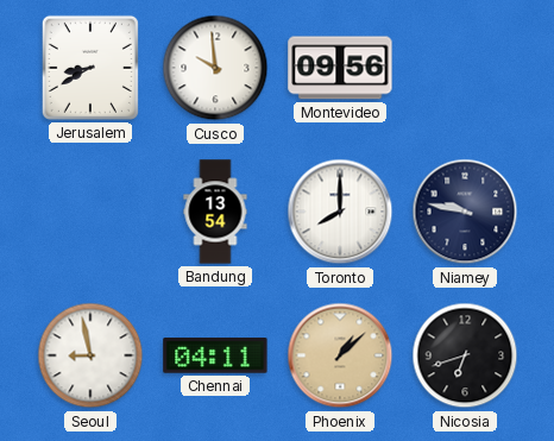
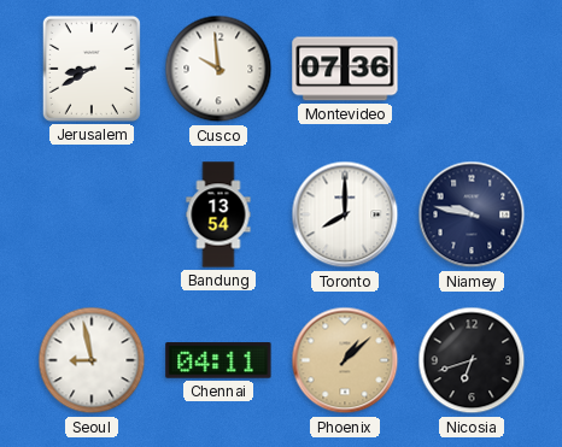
Montevideo: 09:56 -> 07:36 (345, 69)
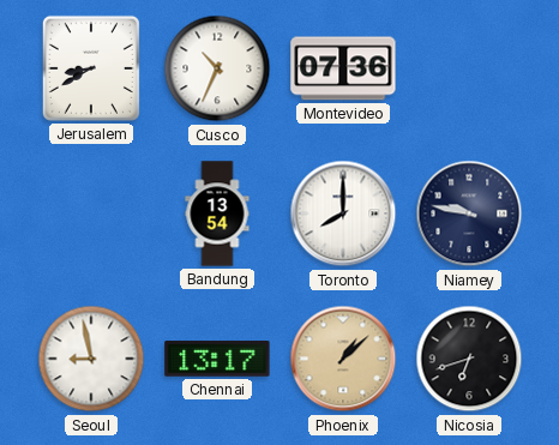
Cusco: 9:59 -> 10:34 (217, 68)
Chennai: 04:11 -> 13:17 (217, 359)
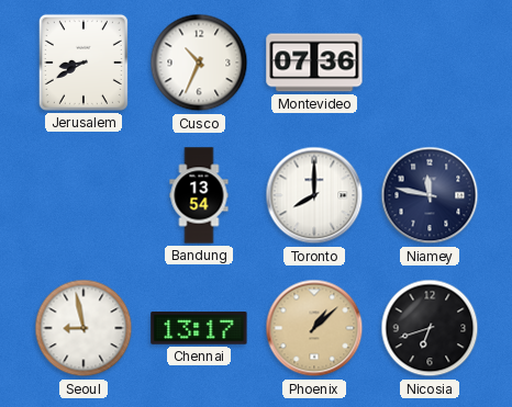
Niamey: 9:47 -> 11:47 (430, 195)
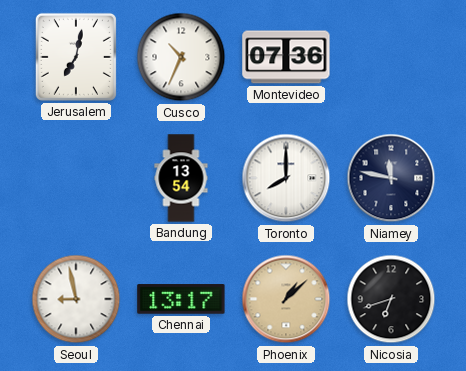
Jerusalem: 8:40 -> 7:02 (76, 57)
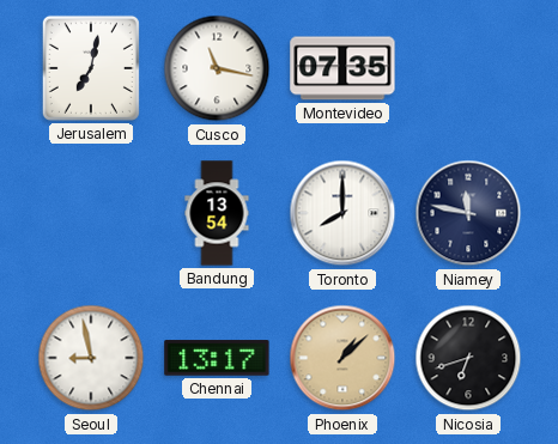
Cusco: 10:34 -> 11:17 (217, 68)
Montevideo: 07:36 -> 07:35 (342, 68)
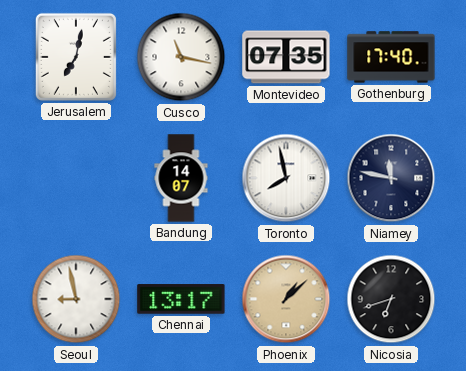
Gothenburg: none -> 17:40 (391, 57)
Bandung: 13:54 -> 14:07 (181, 178)
Toronto: 8:00 -> 7:58 (286, 178)
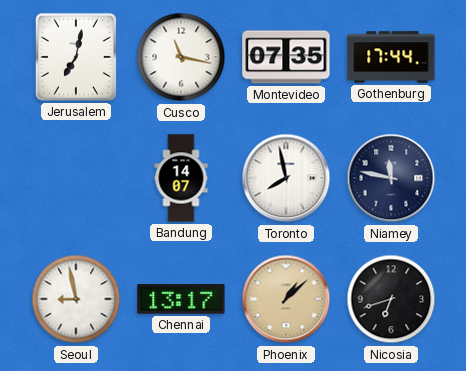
Gothenburg: 17:40 -> 17:44 (391, 57)
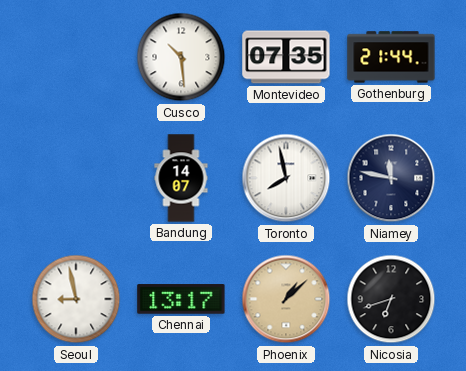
Jerusalem: 7:02 -> none (76, 57)
Cusco: 11:17 -> 10:29 (181, 57)
Gothenburg: 17:44 -> 21:44 (391, 57)
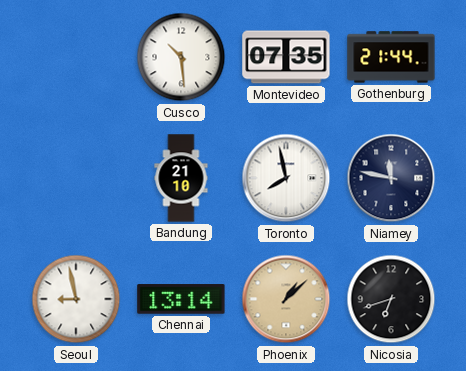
Bandung: 14:07 -> 21:10 (181, 178)
Chennai: 13:17 -> 13:14 (181, 299)
